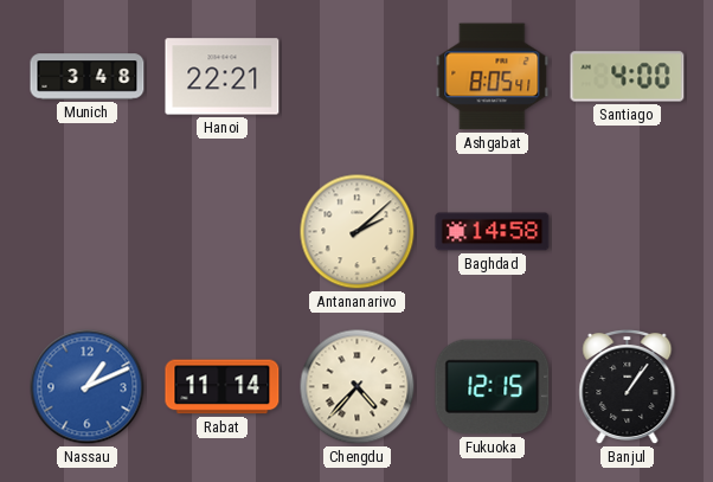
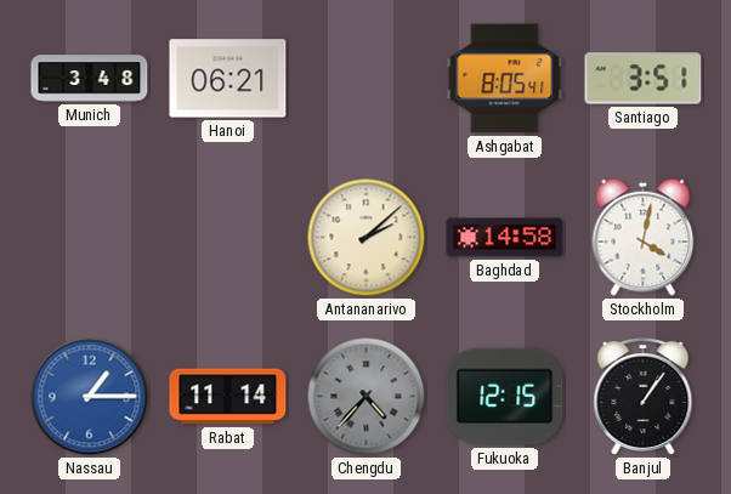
Hanoi: 22:21 -> 06:21 (228, 79)
Santiago: 4:00 -> 3:51 (644, 79)
Stockholm: none -> 4:02 (644, 237)
Nassau: 1:11 -> 1:15 (90, 397)
Chengdu dial: cream -> grey (367, 397)
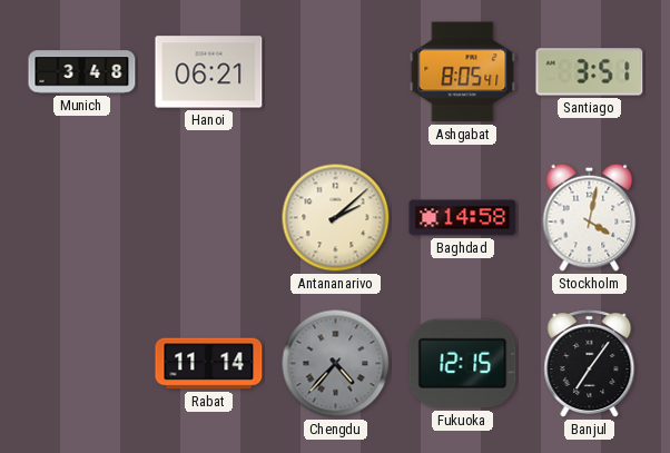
Nassau: 1:15 -> none (90, 397)
Banjul: 1:06 -> 7:06 (590, 364)
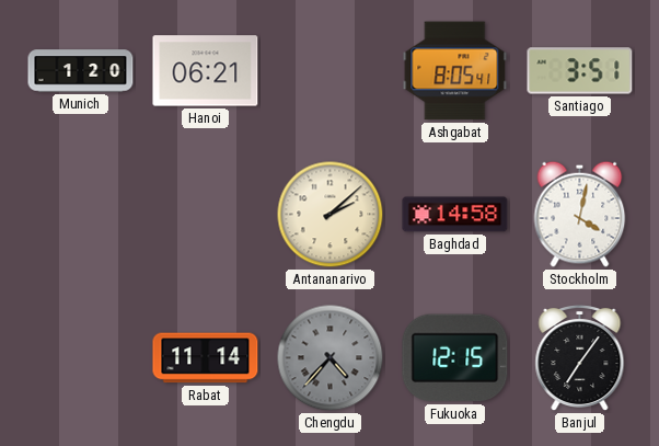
Munich: 3:48 -> 1:20 (81, 71)
